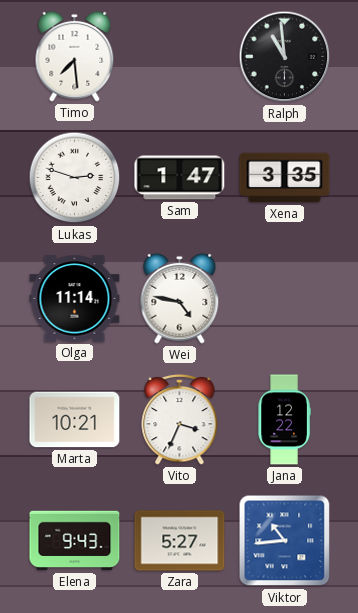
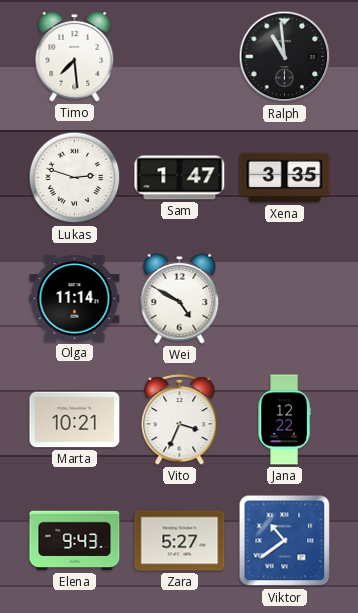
Wei: 4:47 -> 4:50 (180, 298)
Viktor: 10:44 -> 10:39 (285, 541)
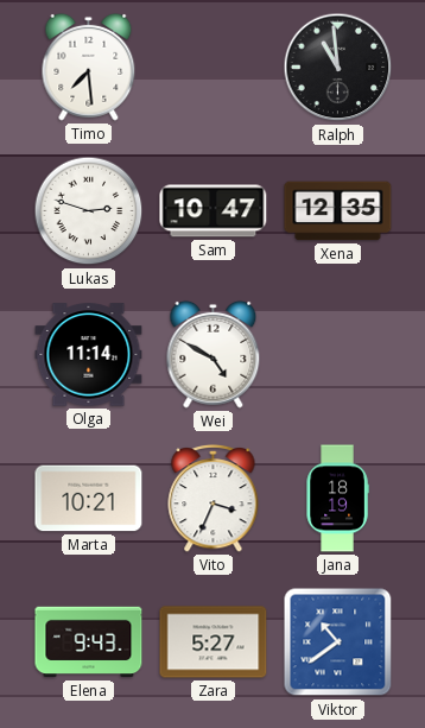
Sam: 1:47 -> 10:47 (214, 211)
Xena: 3:35 -> 12:35 (338, 211)
Jana: 12:22 -> 18:19 (337, 499)
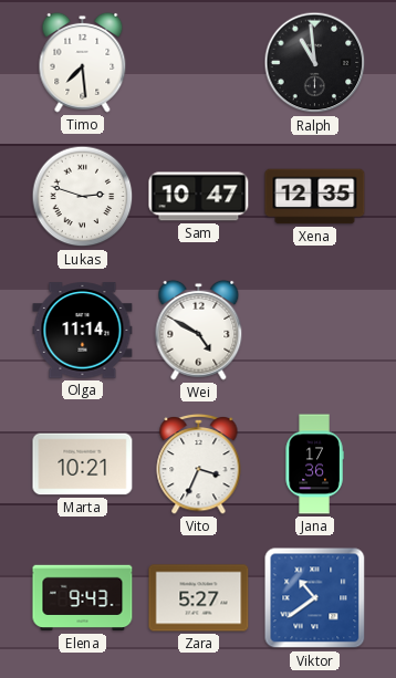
Jana: 18:19 -> 17:36 (314, 465)
